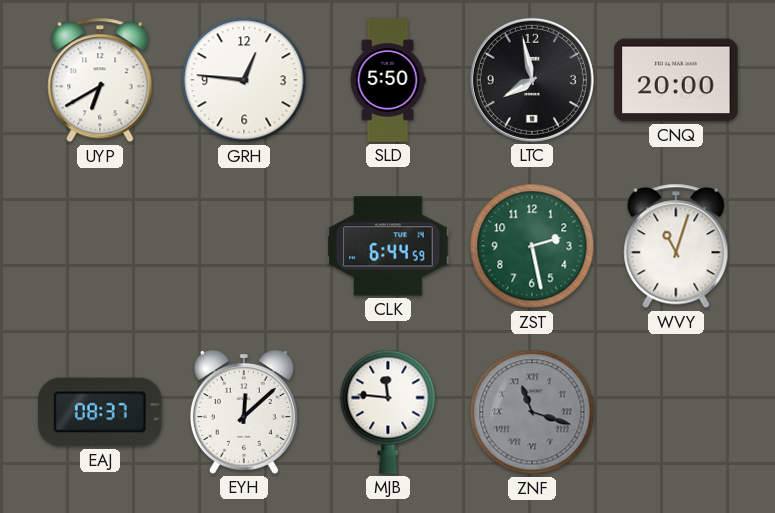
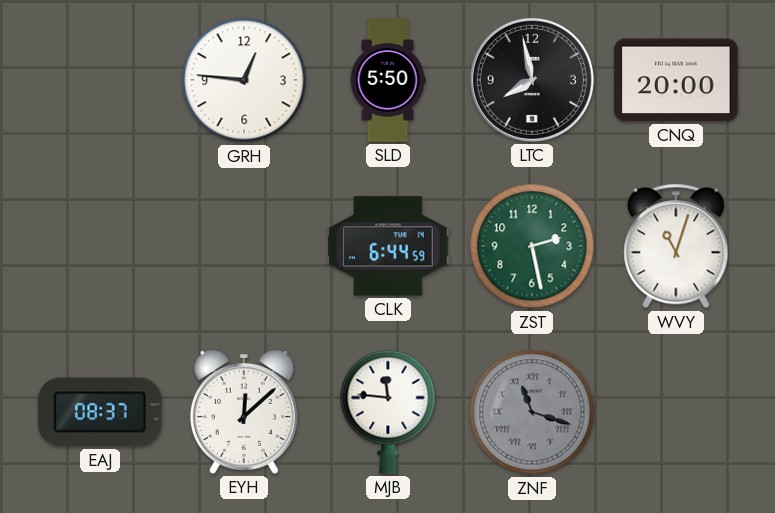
UYP: 6:40 -> none (100, 80)
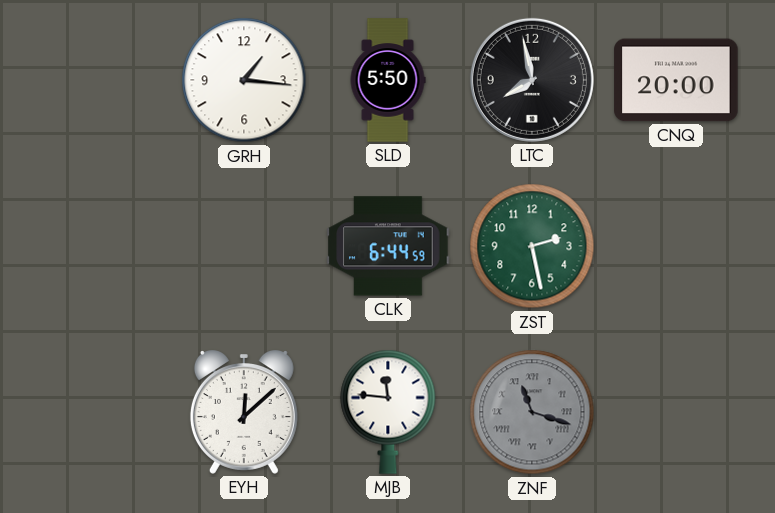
GRH: 12:46 -> 1:16 (244, 80)
WVY: 11:03 -> none (676, 246)
EAJ: 08:37 -> none (100, 412)
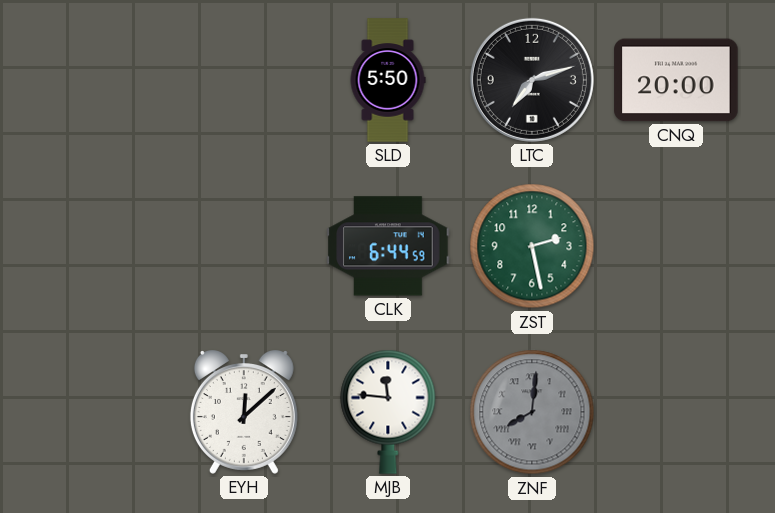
GRH: 1:16 -> none (244, 80)
LTC: 7:58 -> 7:12 (532, 80)
ZNF: 11:18 -> 8:01 (532, 412)
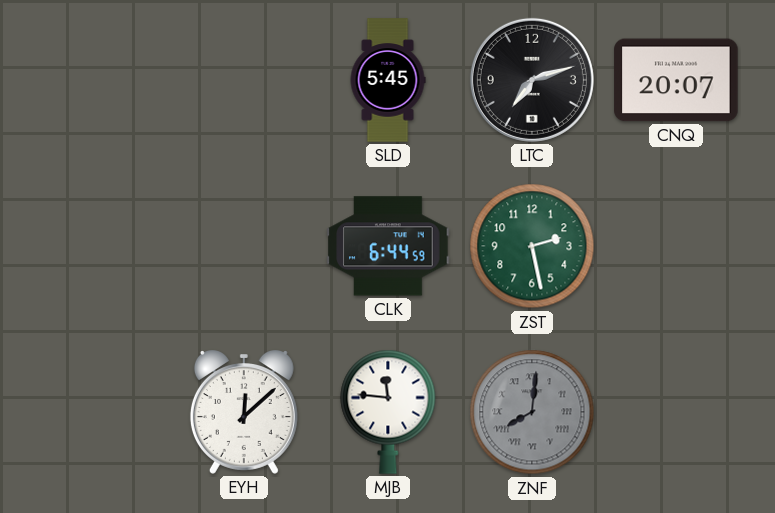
SLD: 5:50 -> 5:45 (388, 80)
CNQ: 20:00 -> 20:07 (676, 80)
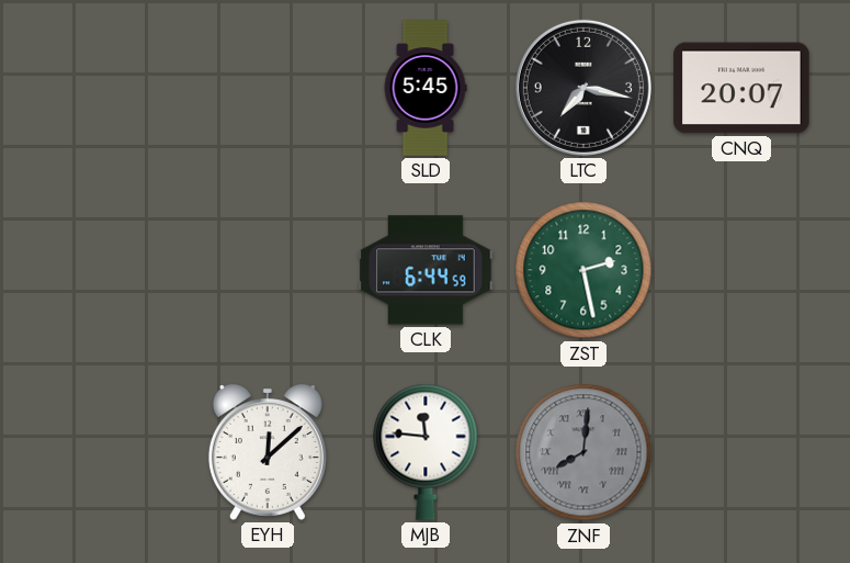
LTC: 7:12 -> 7:17 (583, 88)
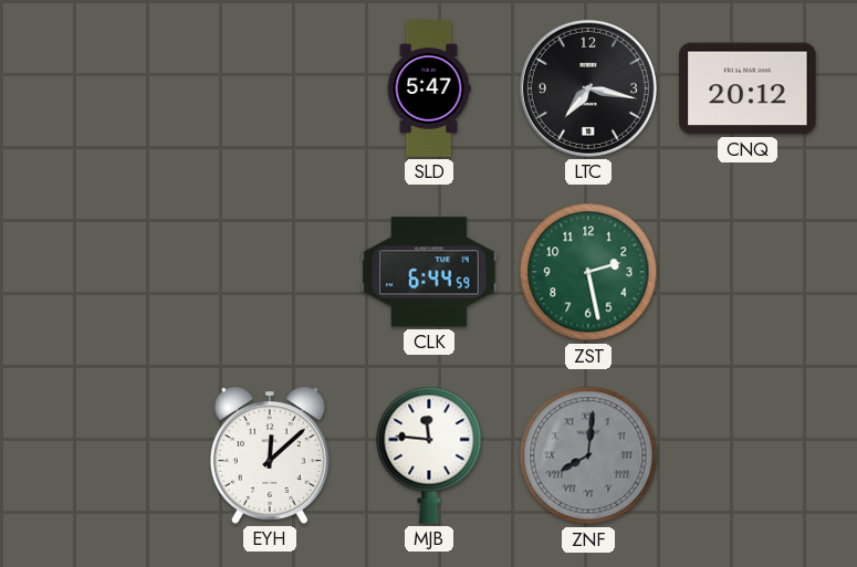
SLD: 5:45 -> 5:47 (429, 88)
CNQ: 20:07 -> 20:12 (748, 88)
